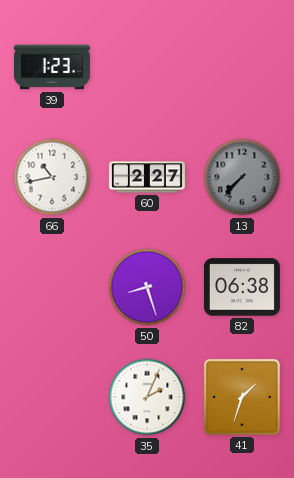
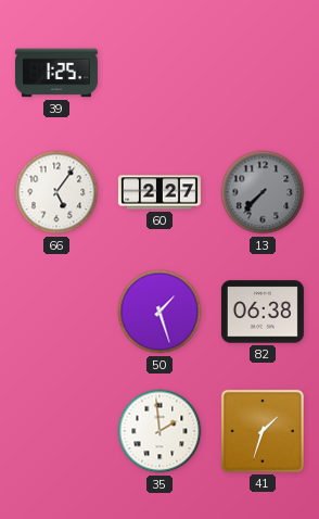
39: 1:23 -> 1:25 (56, 73)
66: 10:43 -> 5:06 (56, 192)
50: 8:27 -> 1:27 (159, 312)
35: 2:04 -> 1:59 (159, 431)
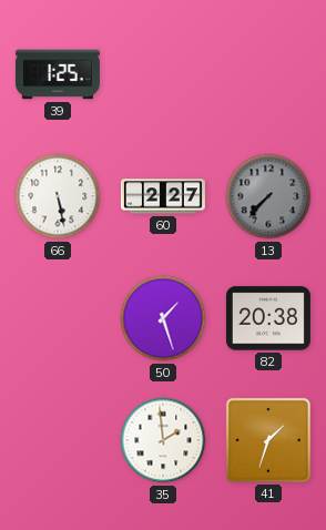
66: 5:06 -> 5:28 (58, 196)
82: 06:38 -> 20:38 (268, 318)
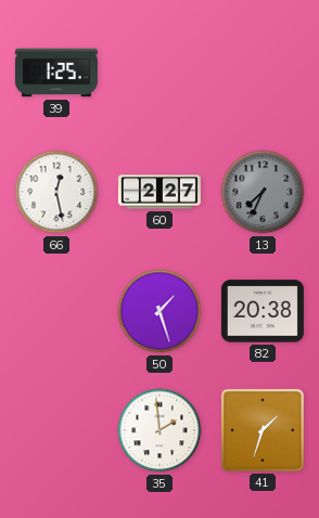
66: 5:28 -> 12:28 (56, 192)
13: 7:37 -> 7:34 (263, 192)
